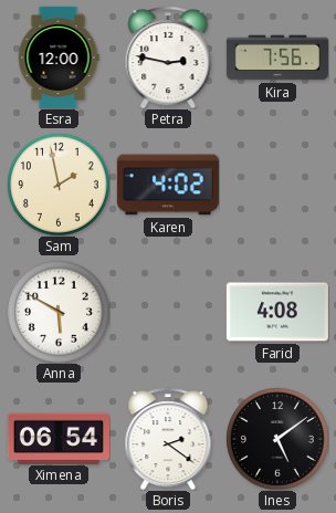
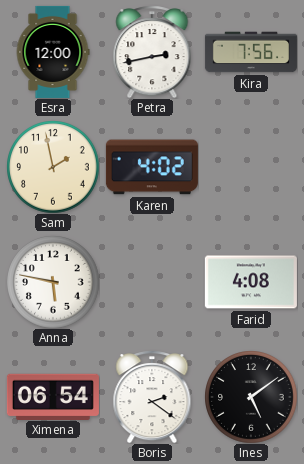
Petra: 2:47 -> 2:43 (152, 52)
Anna: 5:50 -> 5:47 (53, 282)
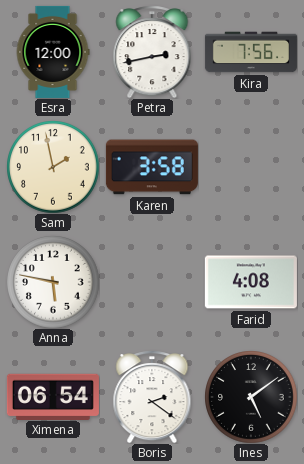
Karen: 4:02 -> 3:58 (152, 167)
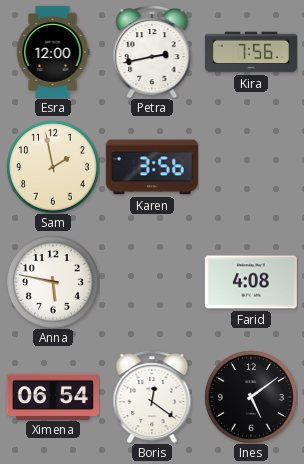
Karen: 3:58 -> 3:56 (152, 167)
Boris: 2:21 -> 12:21 (152, 397)
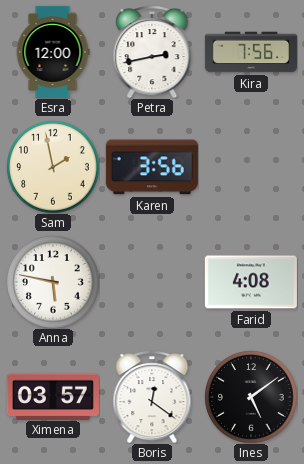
Ximena: 06:54 -> 03:57 (53, 396)
